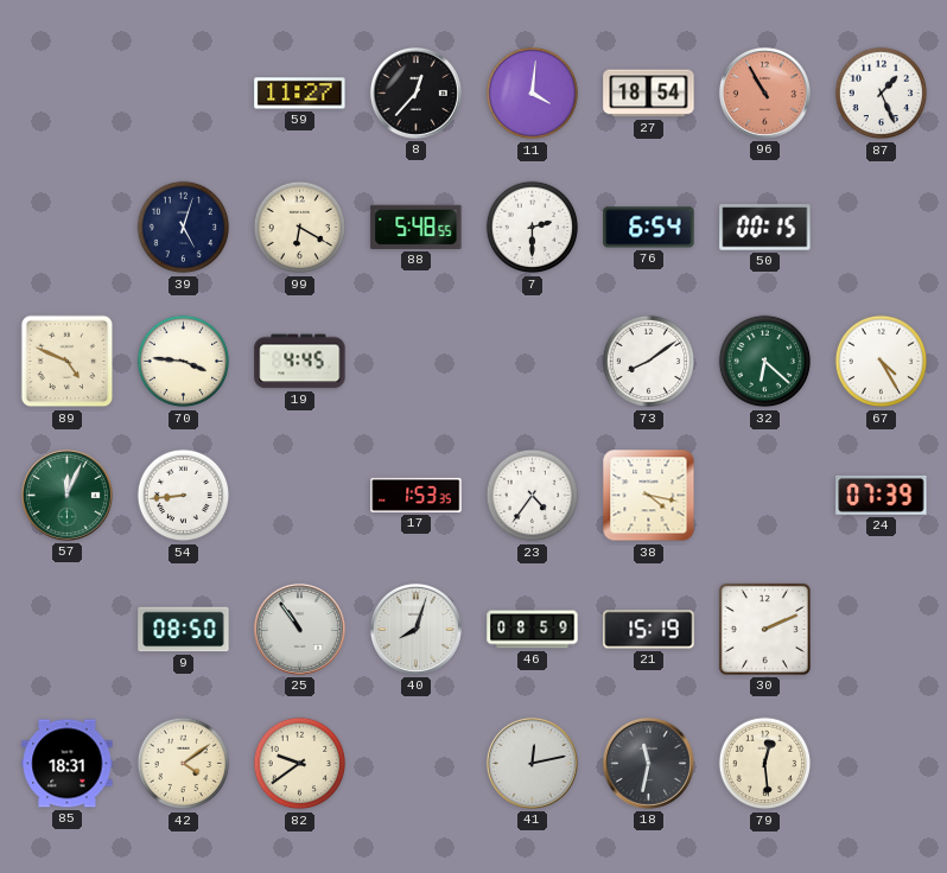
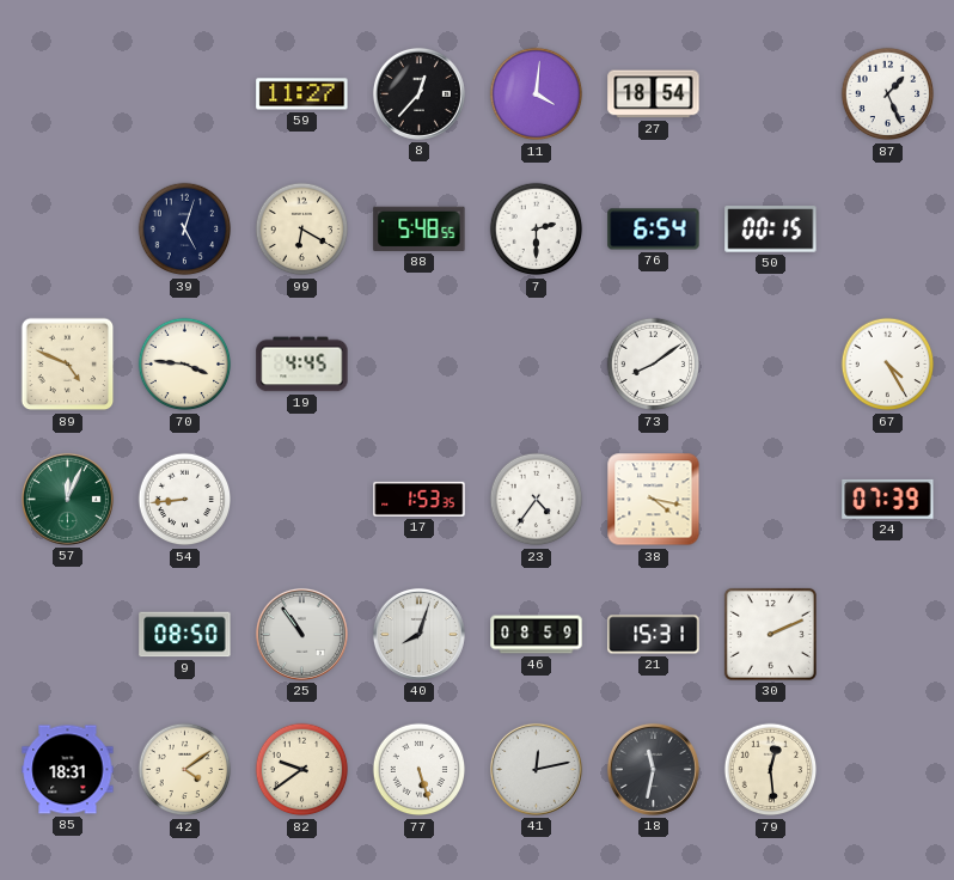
96: 10:55 -> none (764, 93)
32: 6:22 -> none (765, 362)
21: 15:19 -> 15:31 (654, 635)
77: none -> 5:27 (420, 770)
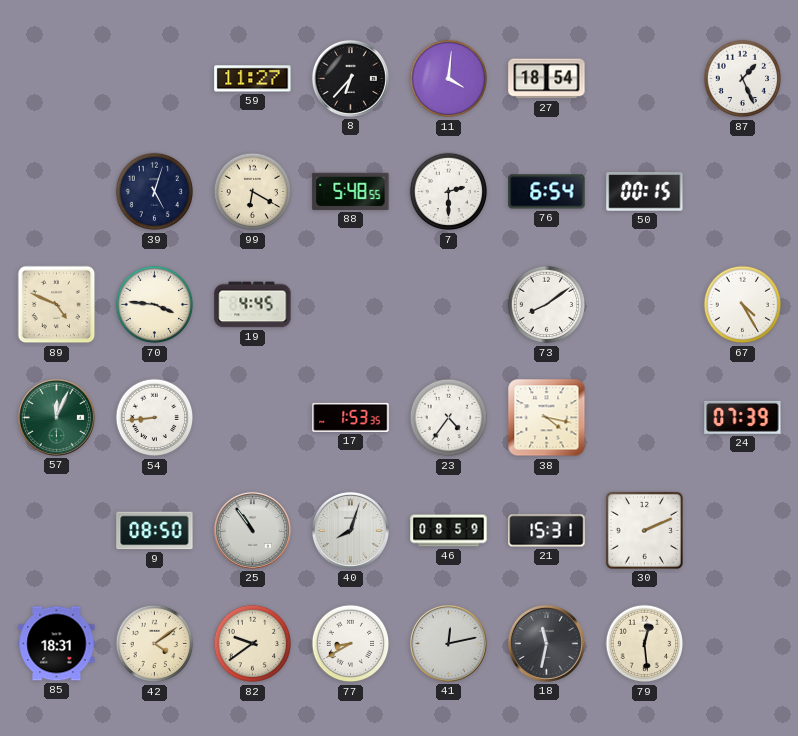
8: 12:37 -> 6:37 (350, 78)
77: 5:27 -> 8:40 (351, 644)
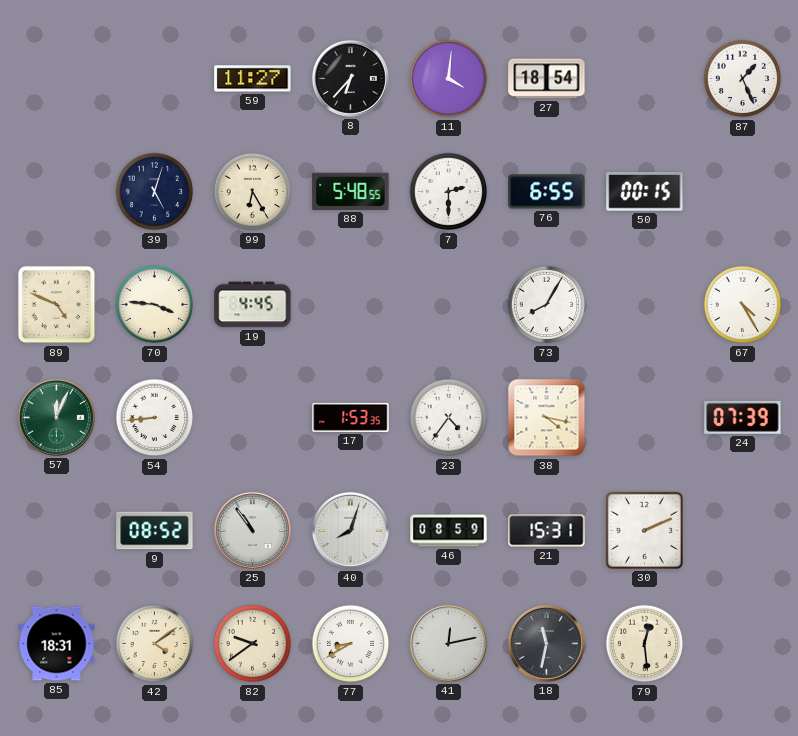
99: 6:20 -> 6:25 (253, 192)
76: 6:54 -> 6:55 (547, 192)
73: 8:09 -> 8:05 (547, 305)
9: 08:50 -> 08:52 (155, 531)
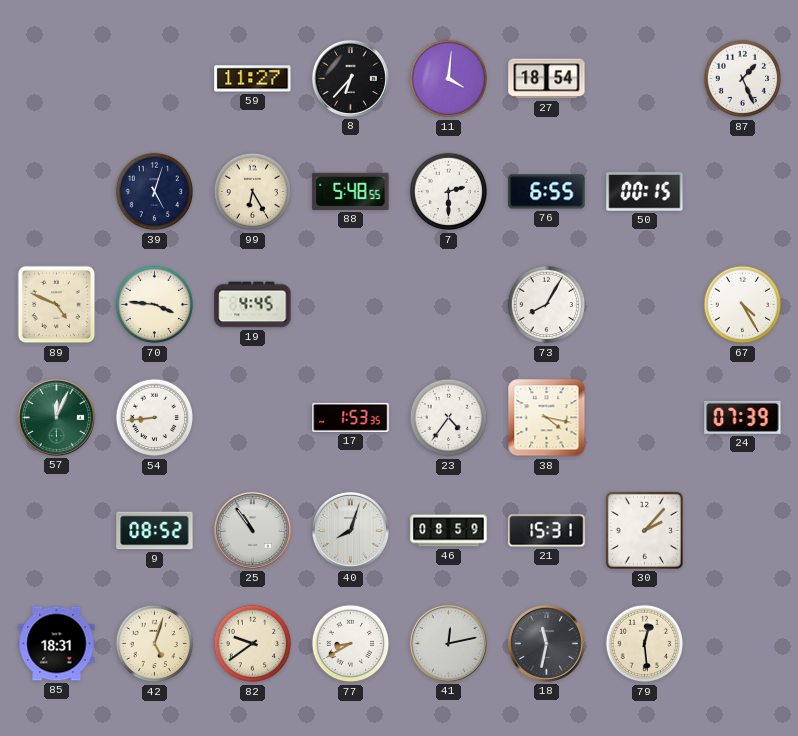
30: 2:11 -> 2:07 (644, 530)
42: 4:09 -> 5:03 (155, 644)
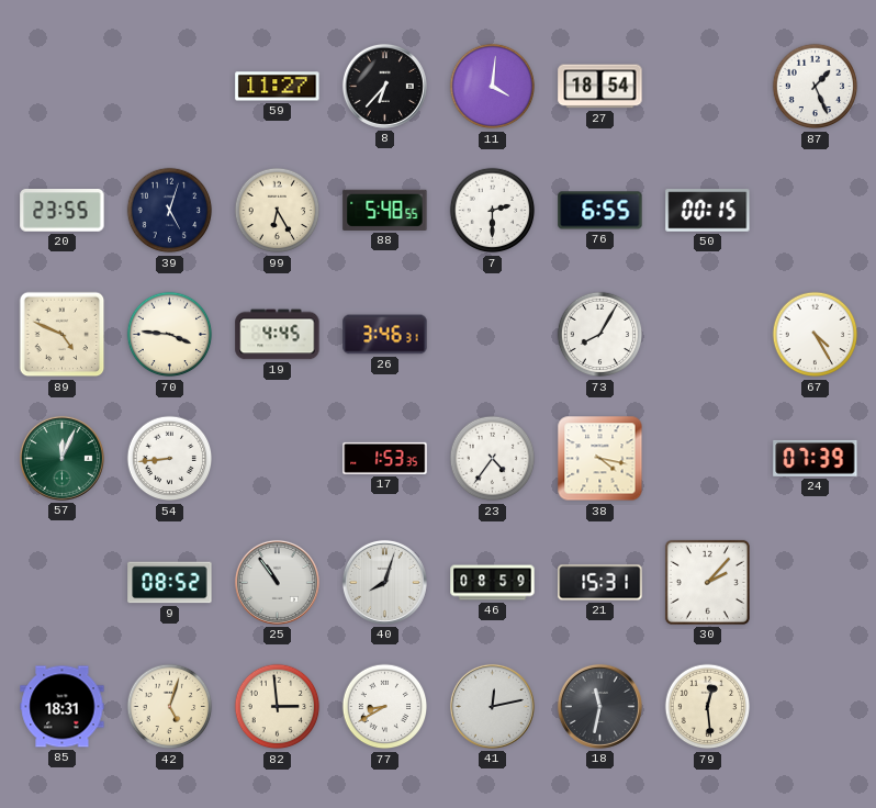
20: none -> 23:55 (63, 211)
26: none -> 3:46 (385, 335)
82: 9:39 -> 2:59 (278, 707)
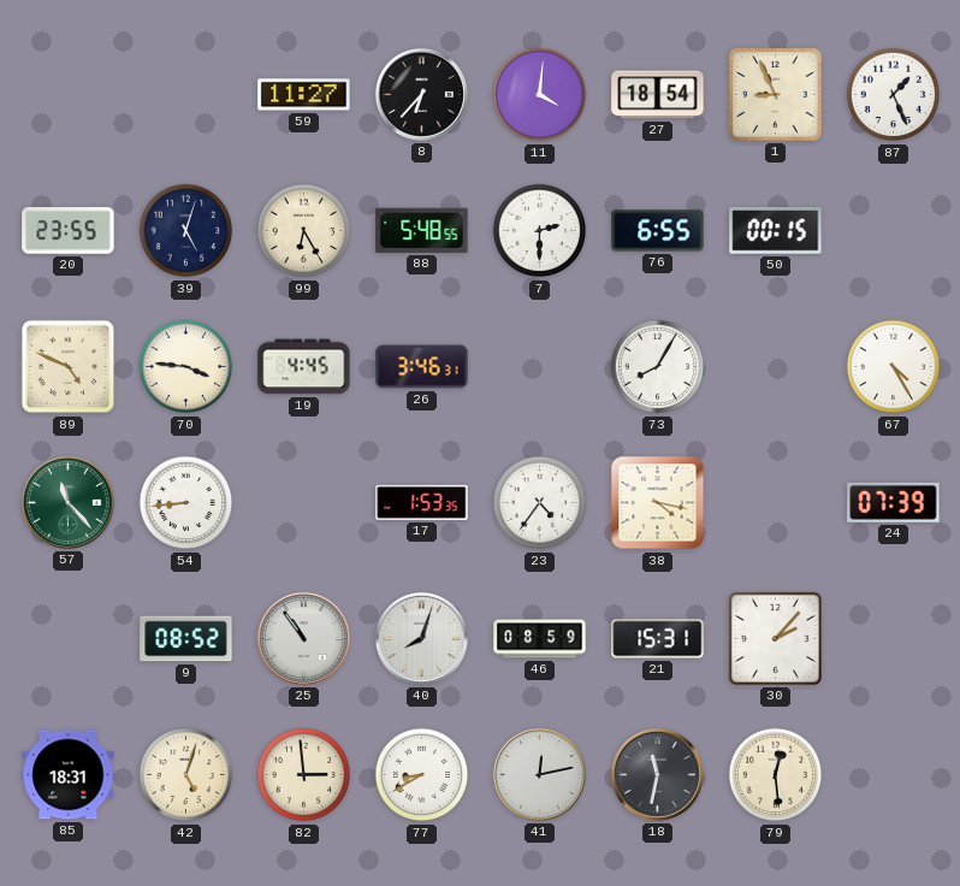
1: none -> 8:56 (776, 95)
57: 12:04 -> 11:23 (67, 502)
